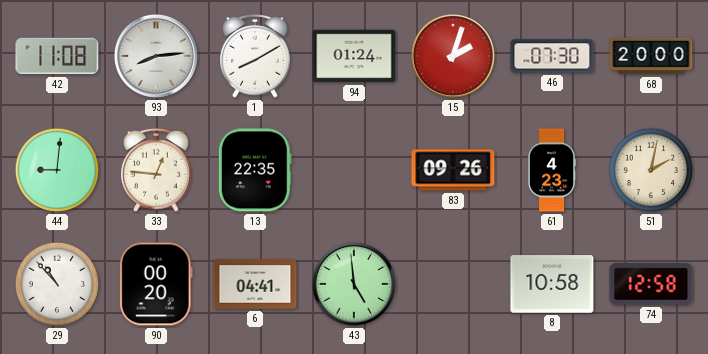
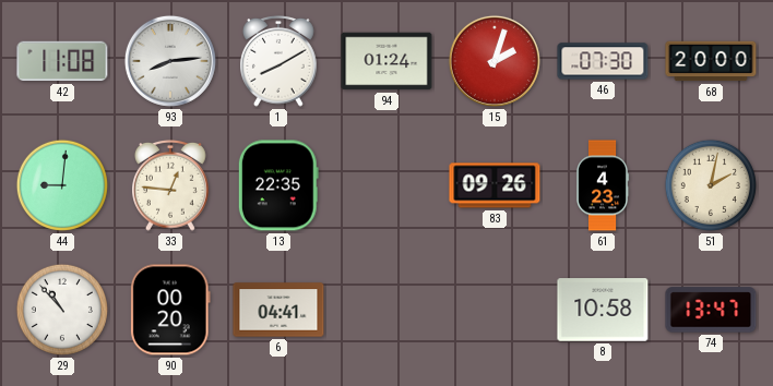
43: 4:59 -> none (354, 284)
74: 12:58 -> 13:47 (711, 310)
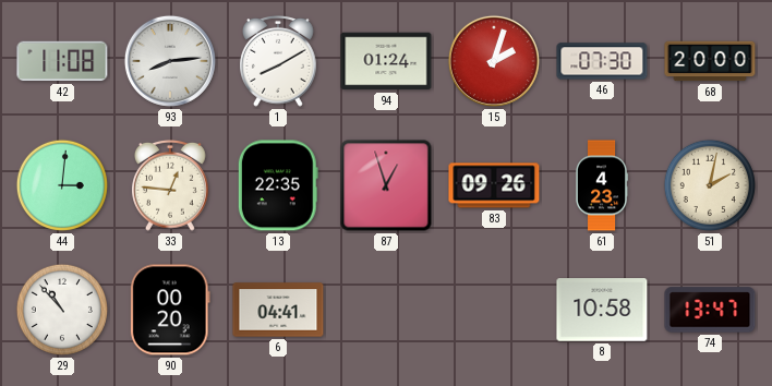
44: 9:01 -> 3:01 (62, 185)
87: none -> 12:57 (386, 185)
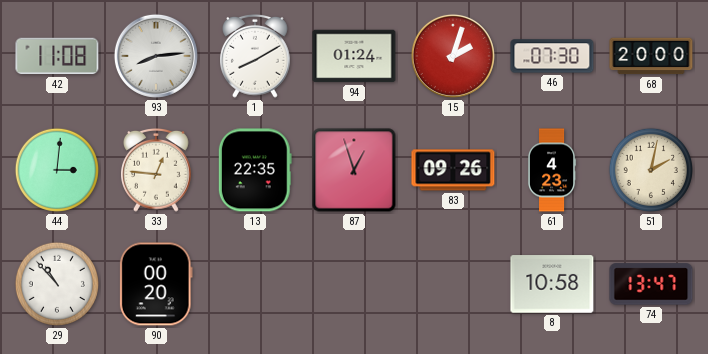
6: 04:41 -> none (278, 310)
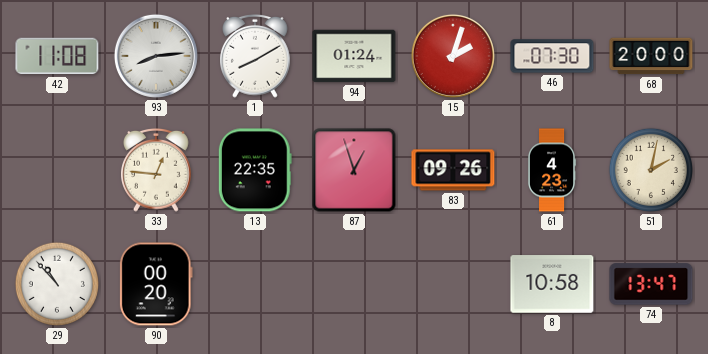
44: 3:01 -> none (57, 170)
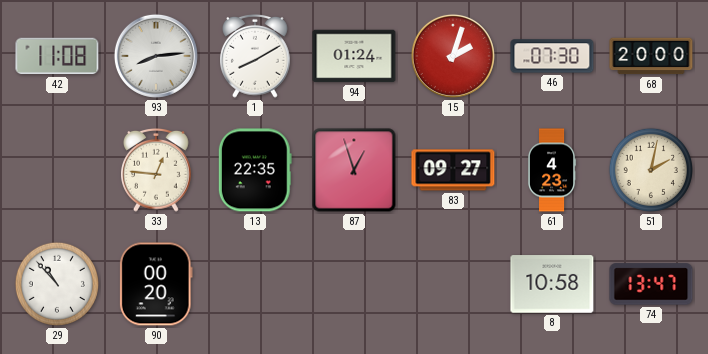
83: 09:26 -> 09:27 (453, 170)
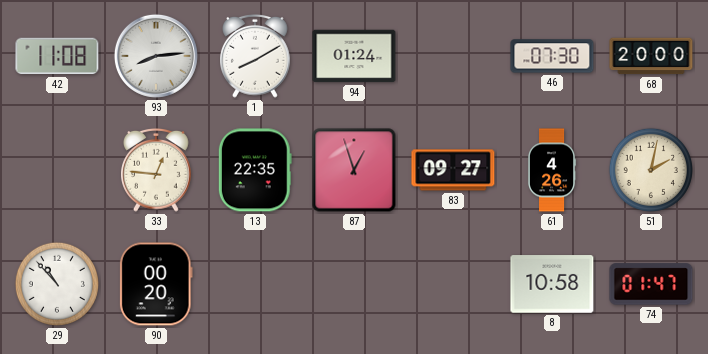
15: 2:03 -> none (453, 56)
61: 4:23 -> 4:26 (552, 170)
74: 13:47 -> 01:47 (651, 284)
